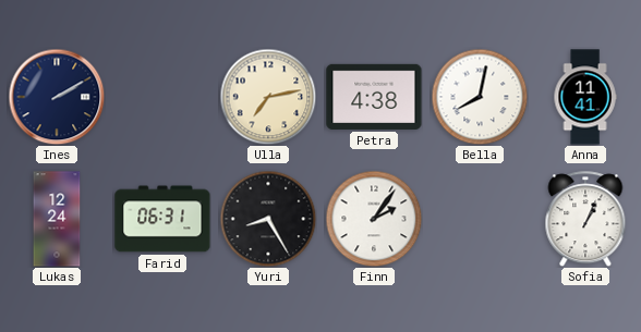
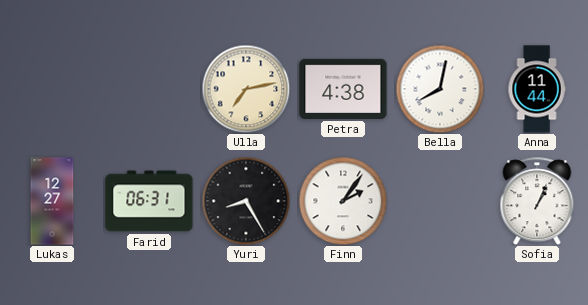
Ines: 2:10 -> none (57, 97)
Anna: 11:41 -> 11:44 (537, 89)
Lukas: 12:24 -> 12:27 (52, 201)
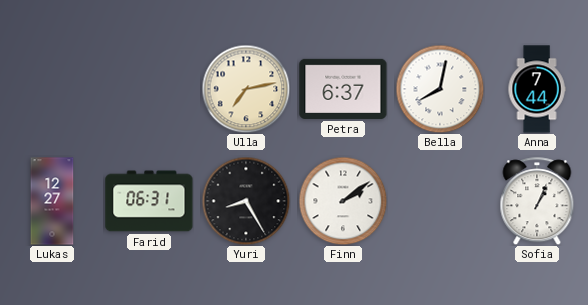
Petra: 4:38 -> 6:37 (343, 89)
Anna: 11:44 -> 7:44 (537, 89)
Finn: 2:06 -> 2:09 (343, 201)
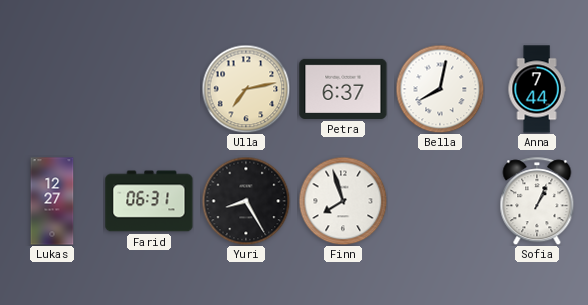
Finn: 2:09 -> 7:57 (343, 201)
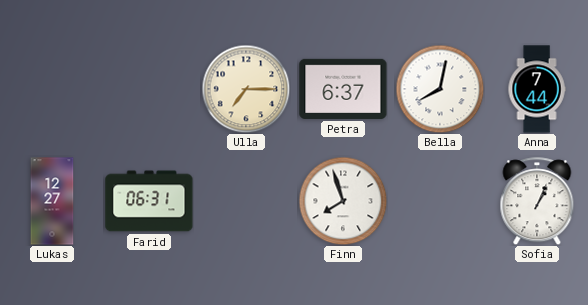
Ulla: 7:13 -> 7:15 (246, 89)
Yuri: 8:25 -> none (246, 201)
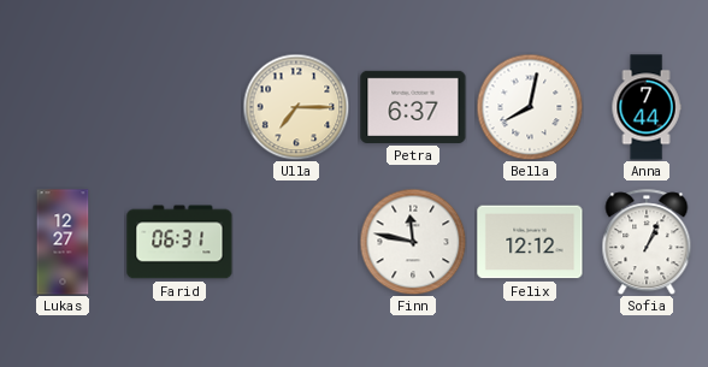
Finn: 7:57 -> 11:47 (413, 242)
Felix: none -> 12:12 (530, 242)
